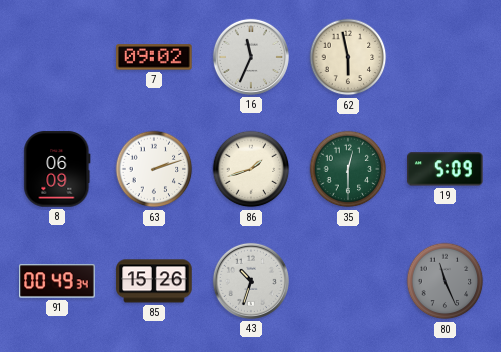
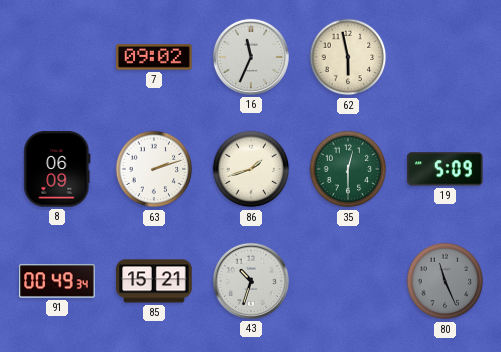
85: 15:26 -> 15:21 (154, 281)
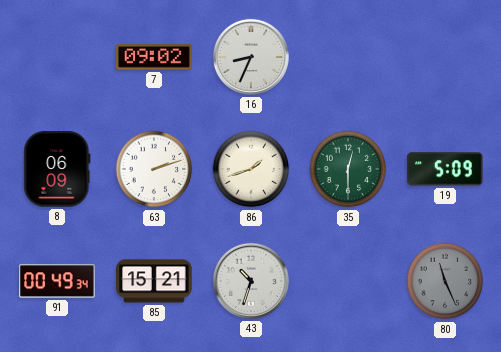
16: 11:34 -> 8:34 (251, 57)
62: 5:58 -> none (348, 57)
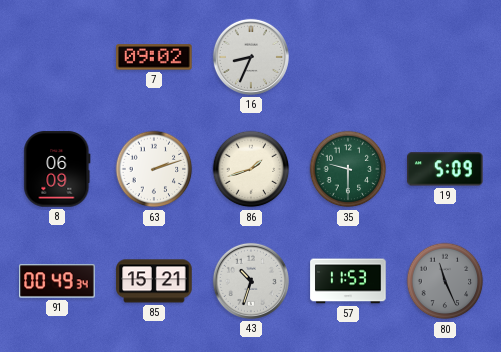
35: 12:30 -> 9:30 (348, 169)
57: none -> 11:53 (348, 281)
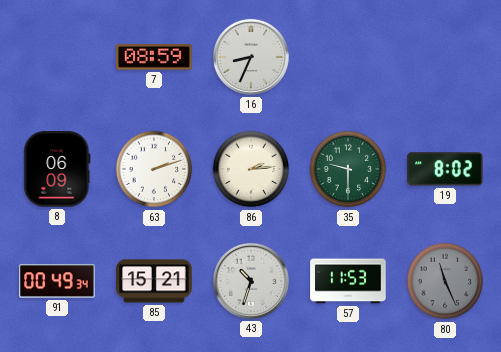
7: 09:02 -> 08:59 (154, 57)
86: 1:42 -> 2:14 (251, 169)
19: 5:09 -> 8:02 (445, 169)
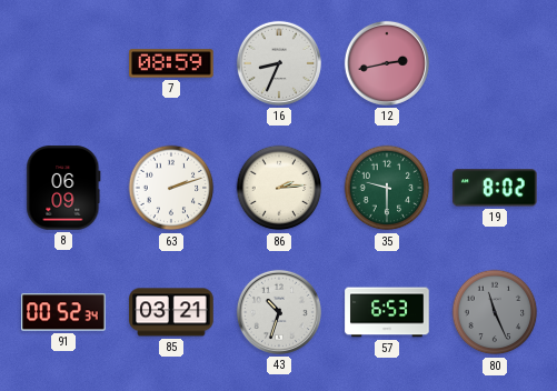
12: none -> 2:43 (387, 63)
91: 00:49 -> 00:52 (63, 312)
85: 15:21 -> 03:21 (171, 312)
57: 11:53 -> 6:53 (387, 312)
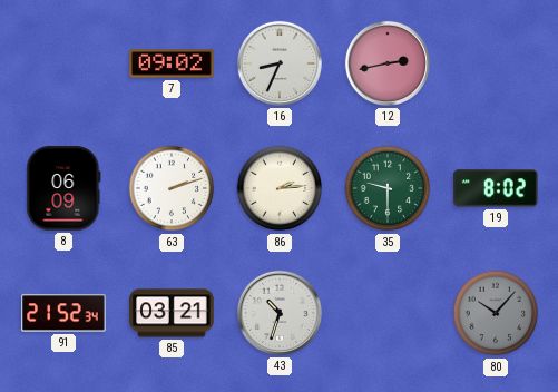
7: 08:59 -> 09:02 (172, 63)
91: 00:52 -> 21:52 (63, 313)
57: 6:53 -> none (387, 312)
80: 11:26 -> 10:07 (496, 313)
